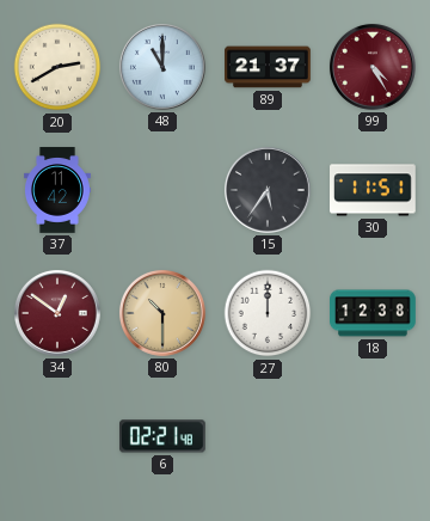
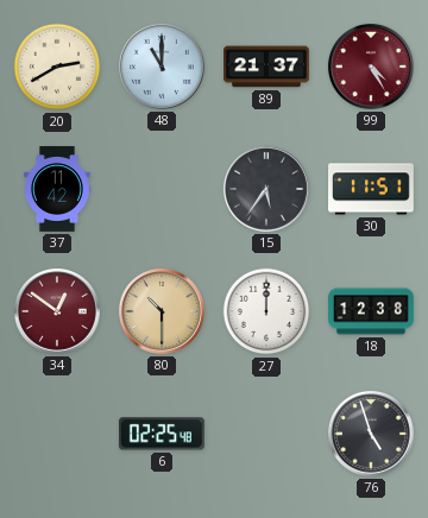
6: 02:21 -> 02:25 (162, 434)
76: none -> 4:57 (371, 434)
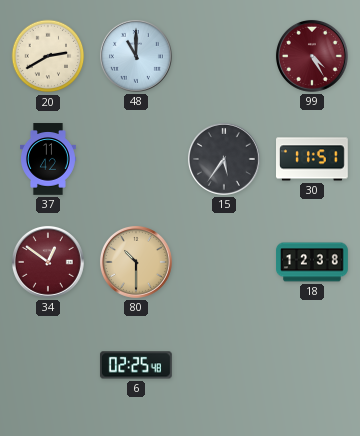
89: 21:37 -> none (266, 67)
27: 12:00 -> none (266, 311)
76: 4:57 -> none (371, 434)
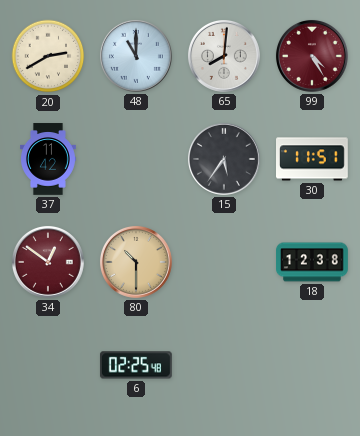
65: none -> 8:01 (224, 56)
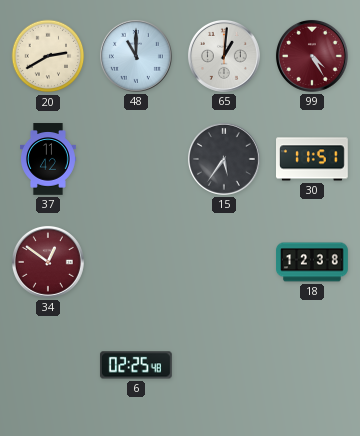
65: 8:01 -> 1:01 (224, 56)
80: 10:30 -> none (136, 262)
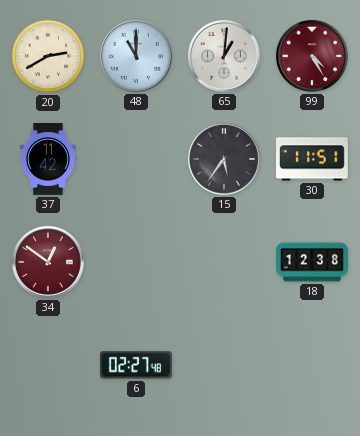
6: 02:25 -> 02:27 (136, 365)
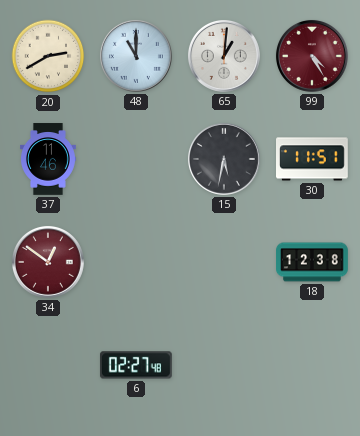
37: 11:42 -> 11:46 (49, 159)
15: 5:36 -> 5:32 (224, 159)
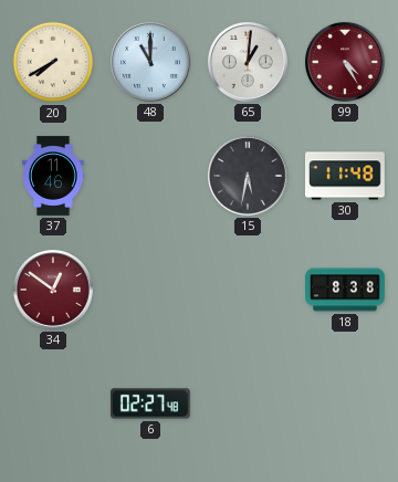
20: 2:40 -> 7:40 (53, 62)
30: 11:51 -> 11:48 (346, 176)
18: 12:38 -> 8:38 (345, 290)
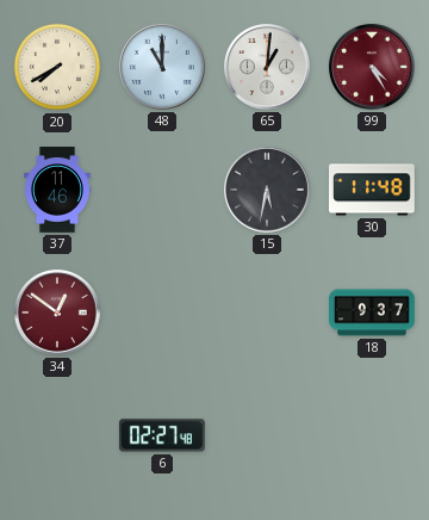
18: 8:38 -> 9:37 (372, 312)
